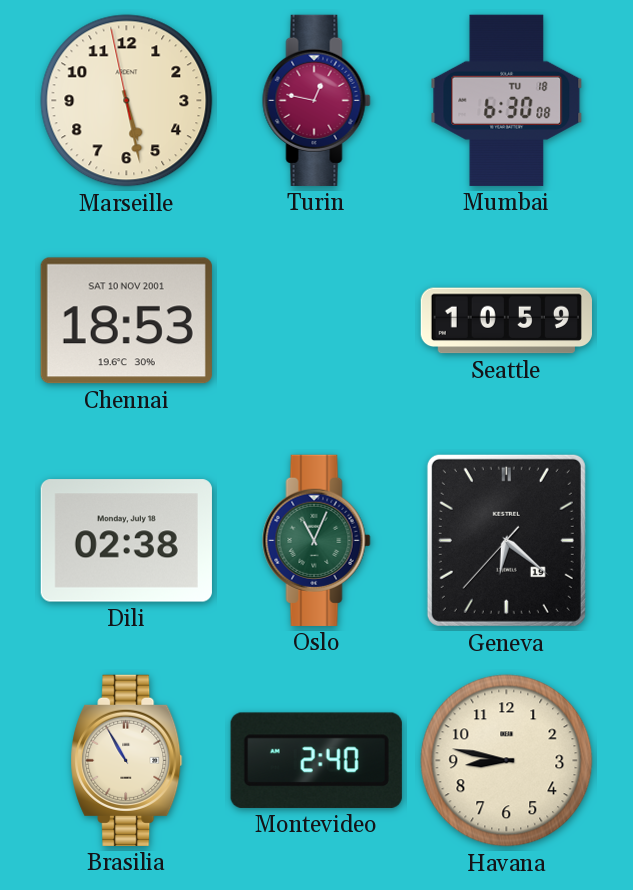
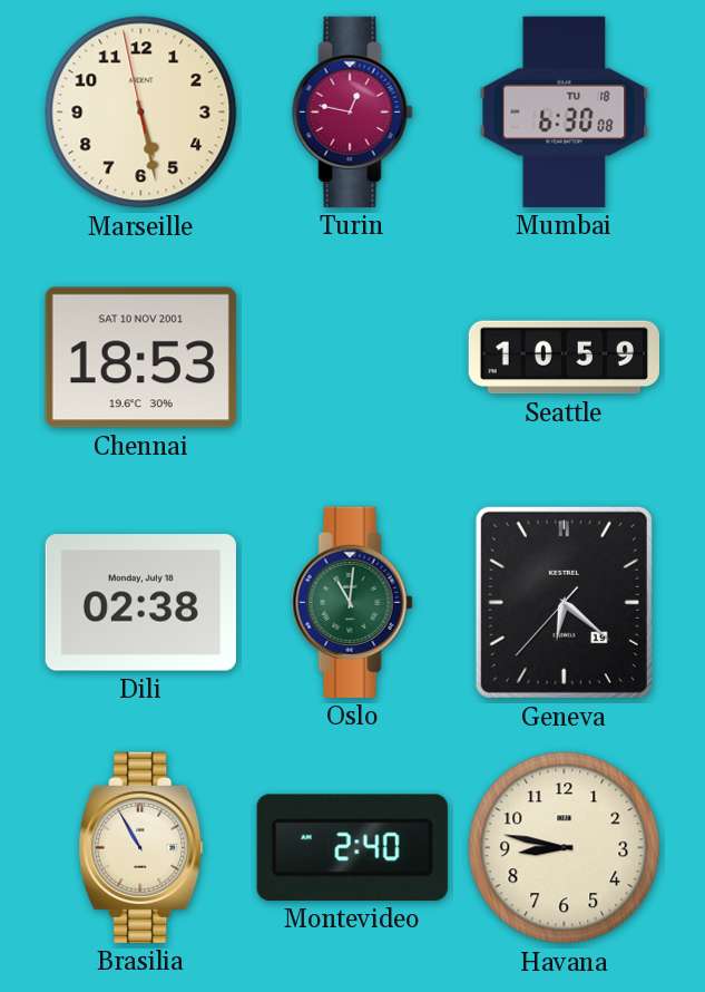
Oslo: 11:04 -> 11:01 (353, 602)
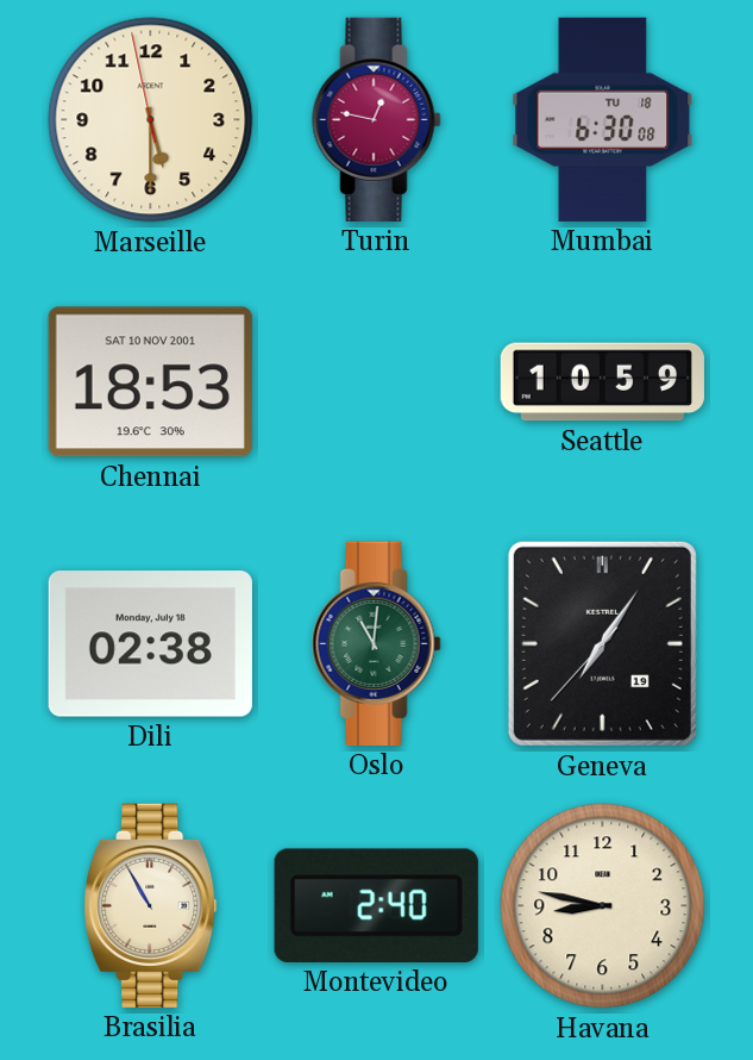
Marseille: 5:27 -> 5:29 (151, 120)
Geneva: 6:21 -> 7:05 (602, 643)
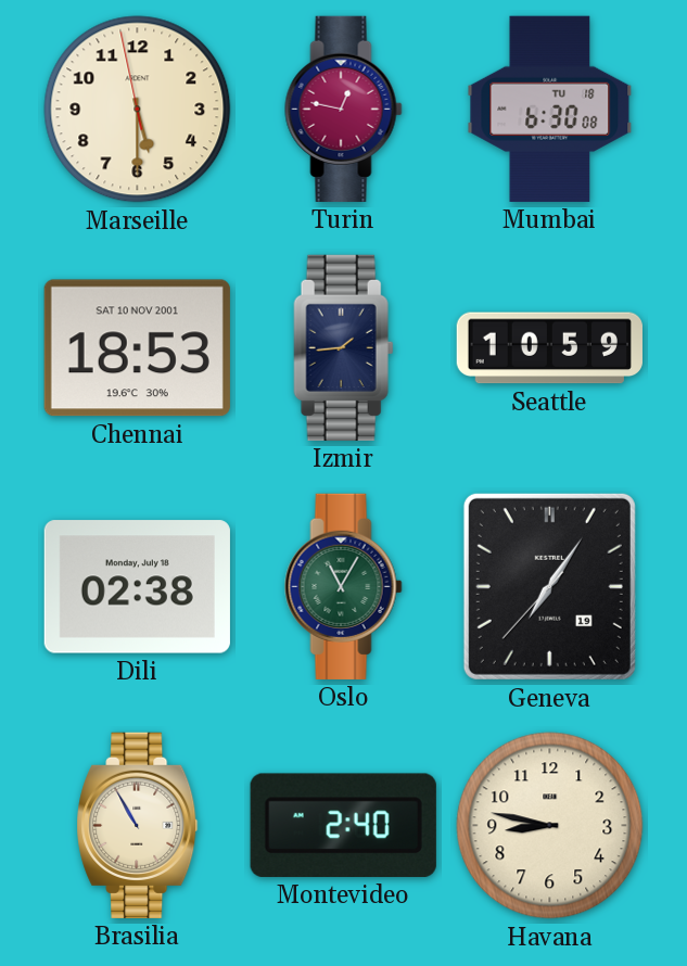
Izmir: none -> 1:44 (344, 347)
Oslo: 11:01 -> 11:05 (344, 586)
